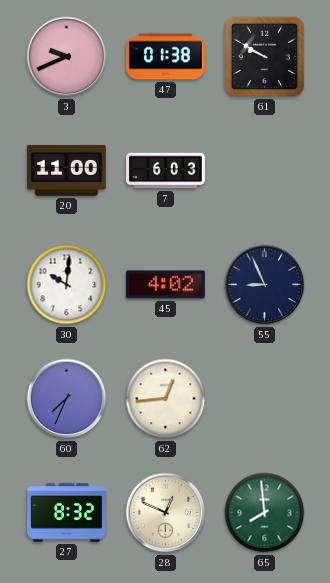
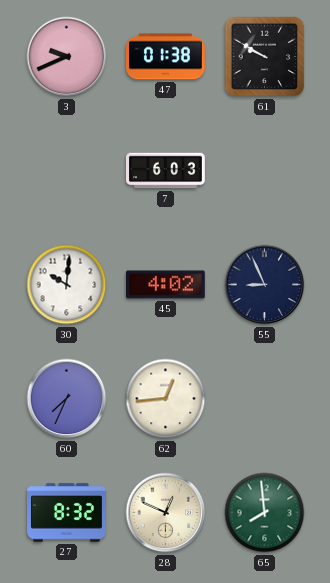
20: 11:00 -> none (67, 170)
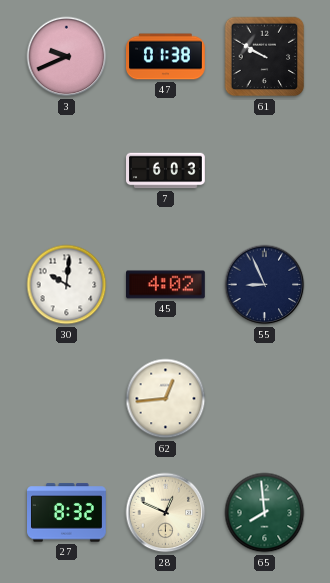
60: 7:34 -> none (67, 399)
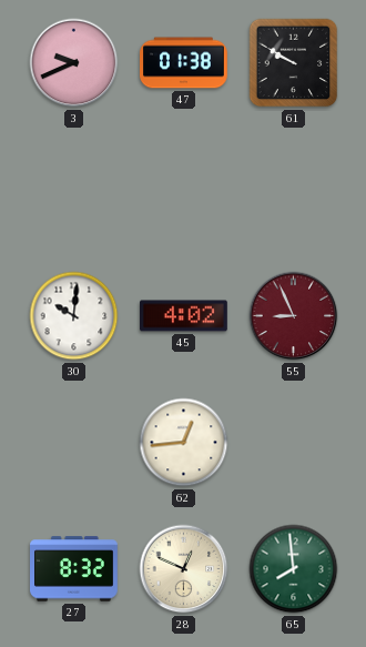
7: 6:03 -> none (166, 171)
55 dial: navy -> burgundy (294, 316)
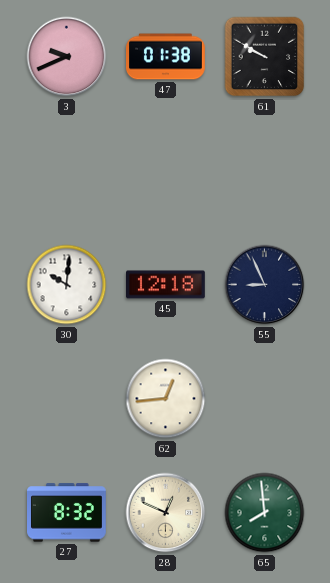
45: 4:02 -> 12:18 (166, 285)
55 dial: burgundy -> navy (265, 285)
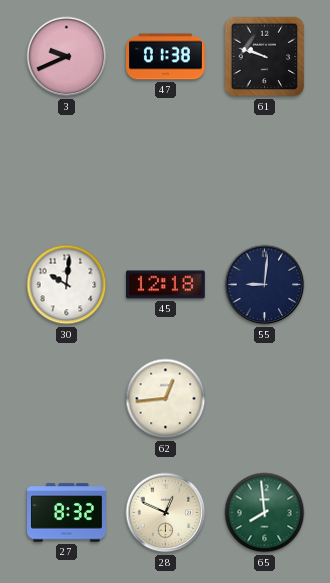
61: 9:50 -> 9:48 (265, 57)
55: 8:56 -> 9:01 (265, 285)
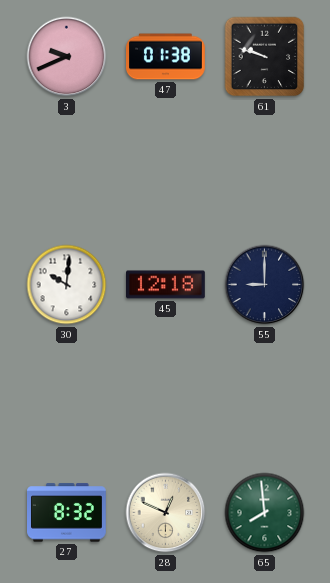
55: 9:01 -> 9:00 (265, 285)
62: 12:44 -> none (166, 399)
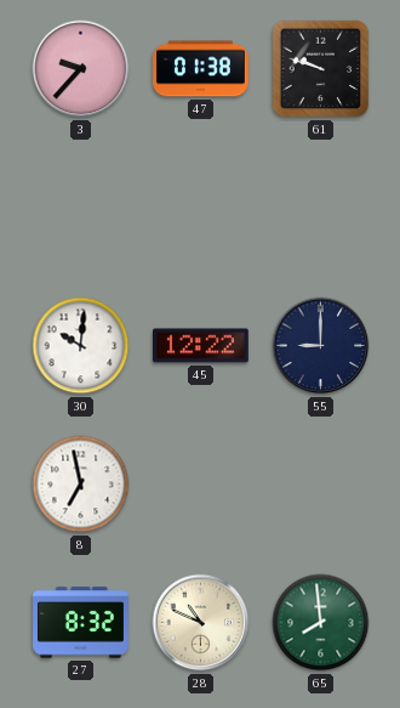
3: 9:41 -> 9:37 (81, 69)
45: 12:18 -> 12:22 (201, 346)
8: none -> 6:58 (81, 485)
28: 12:49 -> 10:49 (201, 623)
